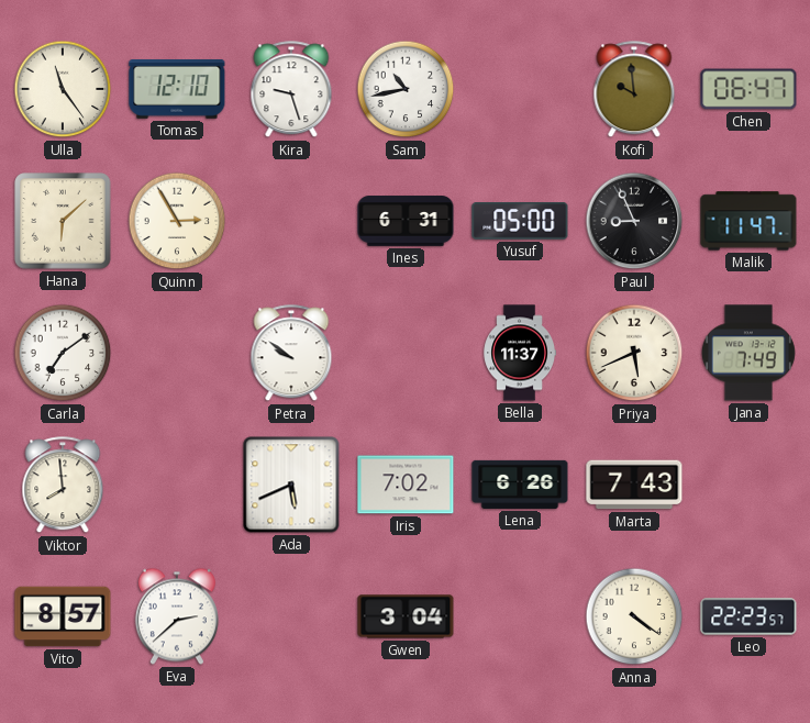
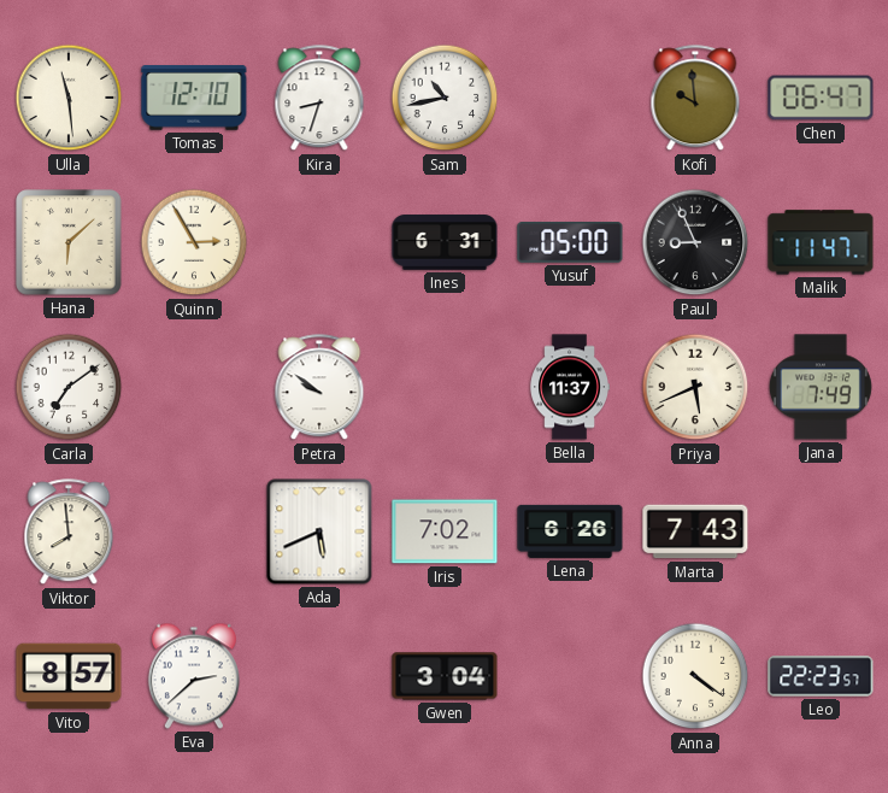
Ulla: 11:24 -> 11:29 (69, 98)
Kira: 9:27 -> 8:33 (319, 99)
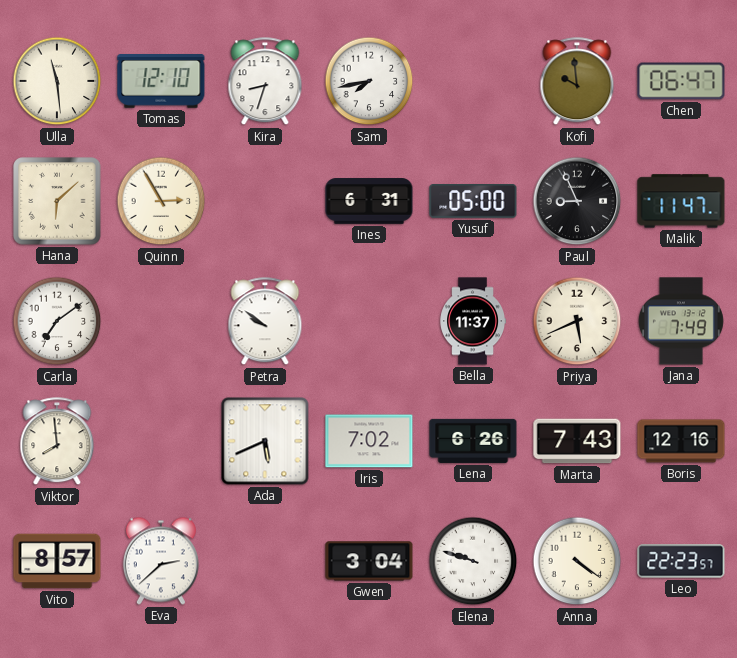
Sam: 10:43 -> 7:43 (369, 81)
Boris: none -> 12:16 (681, 441)
Elena: none -> 9:48 (473, 561)
